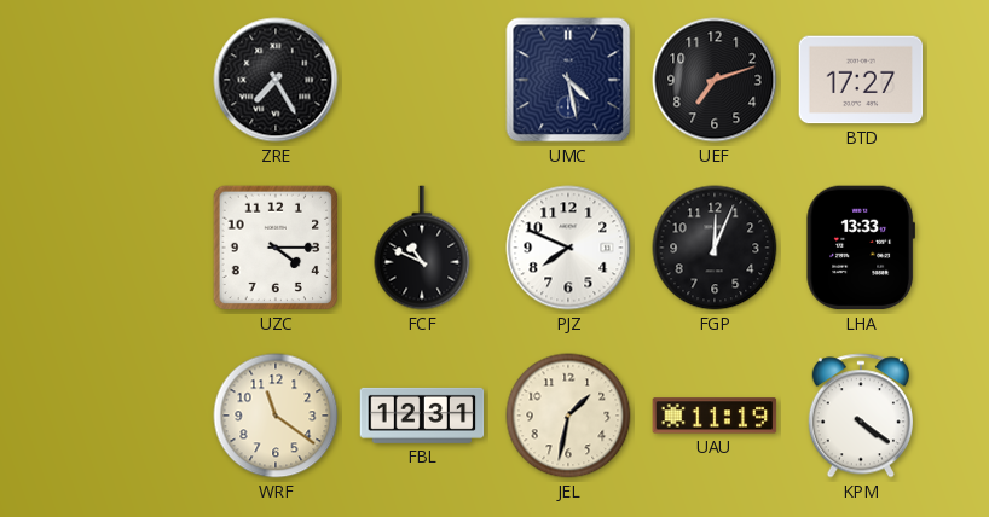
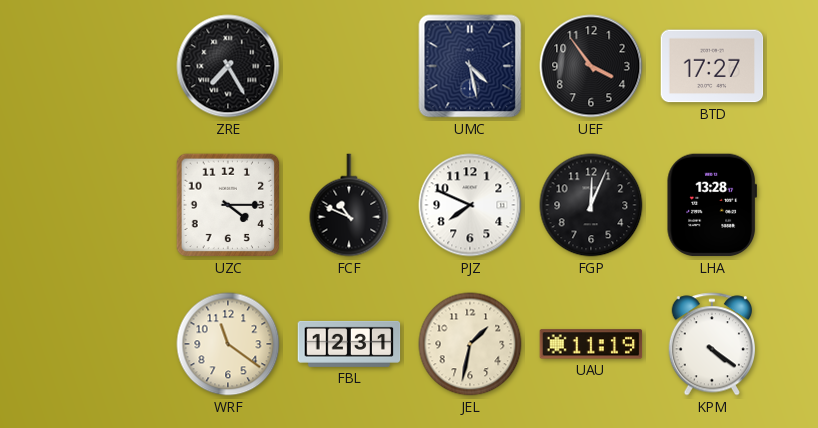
UEF: 7:12 -> 3:54 (591, 66)
LHA: 13:33 -> 13:28 (711, 205)
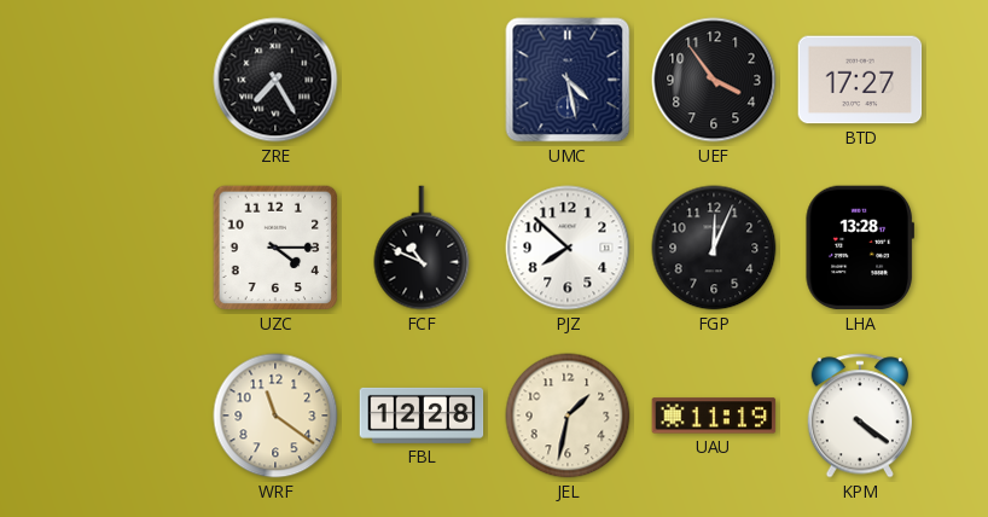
PJZ: 7:49 -> 7:52 (568, 248)
FBL: 12:31 -> 12:28 (422, 416)
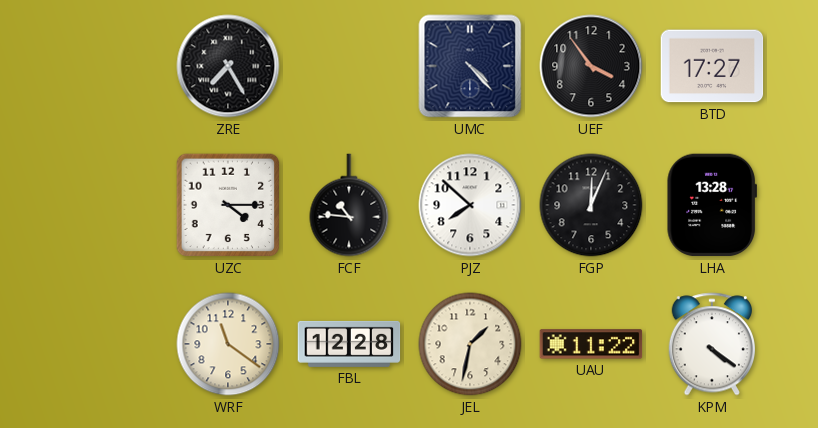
UMC: 4:28 -> 4:23 (470, 66)
FCF: 10:49 -> 10:46 (349, 205)
UAU: 11:19 -> 11:22 (591, 344)
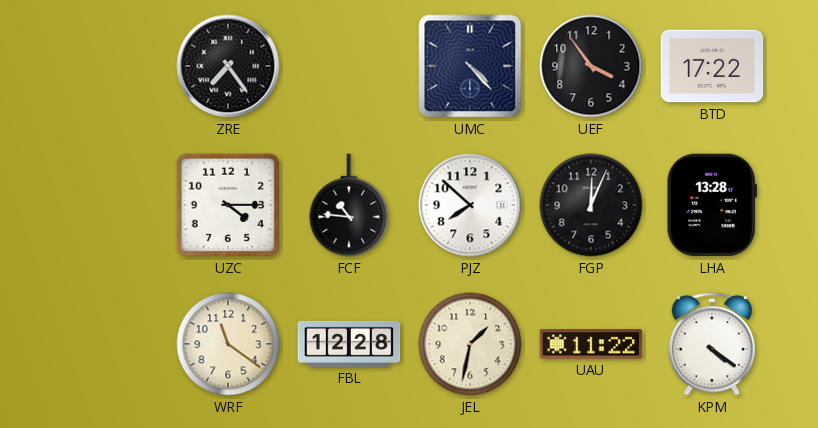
ZRE: 7:25 -> 7:24 (228, 66)
BTD: 17:27 -> 17:22 (712, 66)
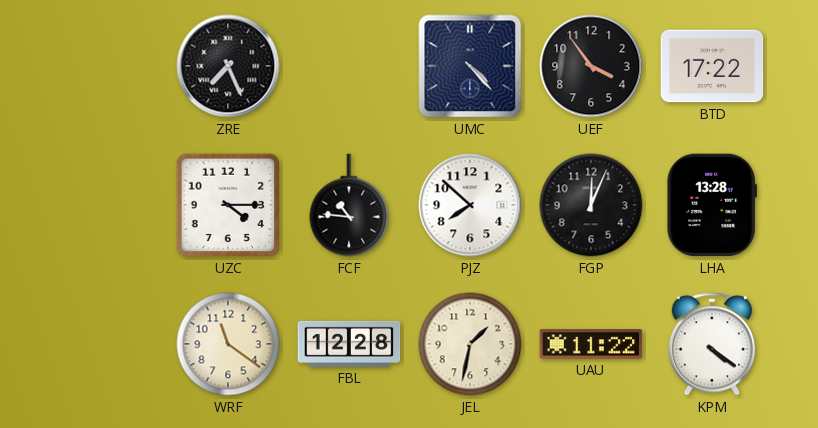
ZRE: 7:24 -> 7:26 (228, 66)
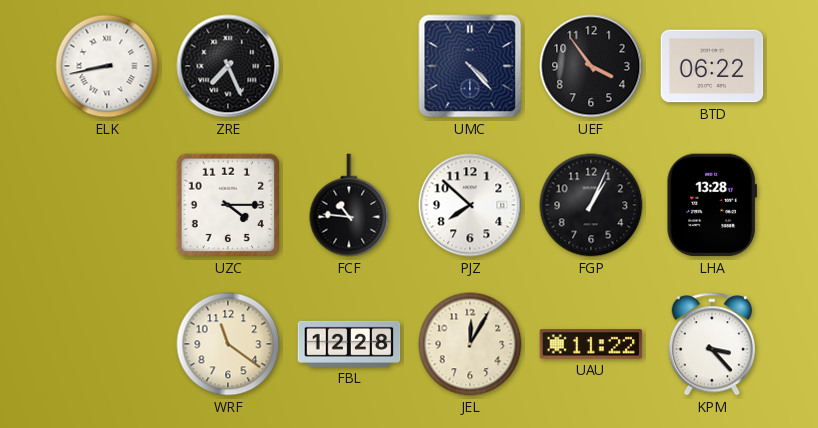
ELK: none -> 8:43 (107, 66)
BTD: 17:22 -> 06:22 (712, 66)
FGP: 12:04 -> 1:04 (591, 205)
JEL: 1:32 -> 12:05 (470, 344)
KPM: 4:21 -> 3:23 (711, 344)
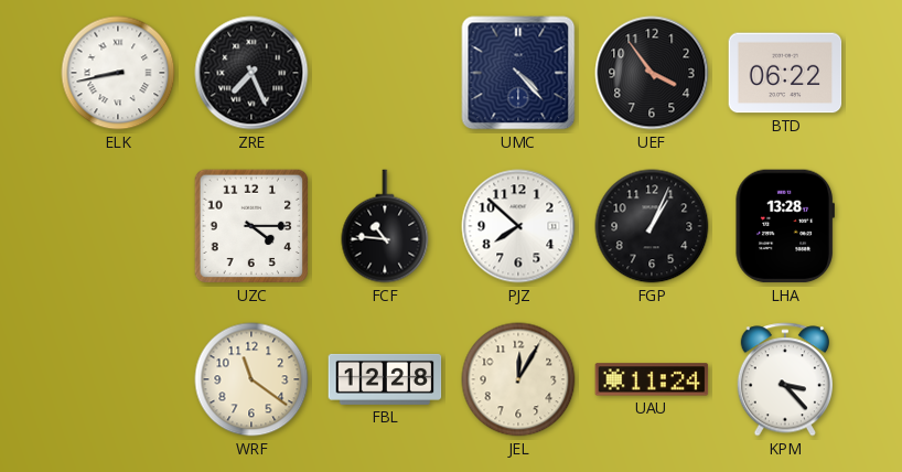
UAU: 11:22 -> 11:24 (652, 379)
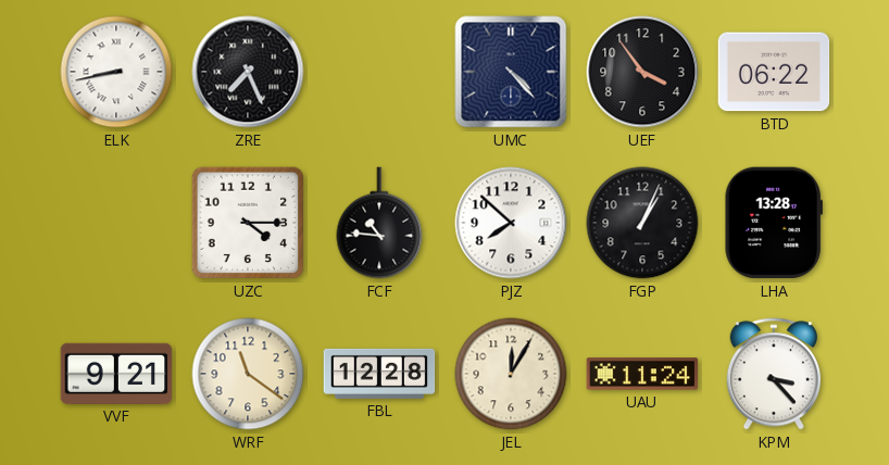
VVF: none -> 9:21 (116, 374)
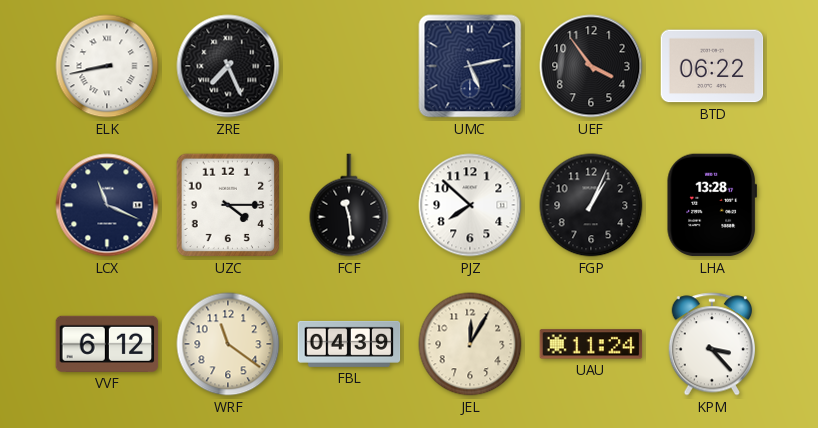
UMC: 4:23 -> 5:13 (470, 66)
LCX: none -> 11:19 (107, 205)
FCF: 10:46 -> 11:29 (349, 205)
VVF: 9:21 -> 6:12 (107, 344)
FBL: 12:28 -> 04:39 (349, 344)
